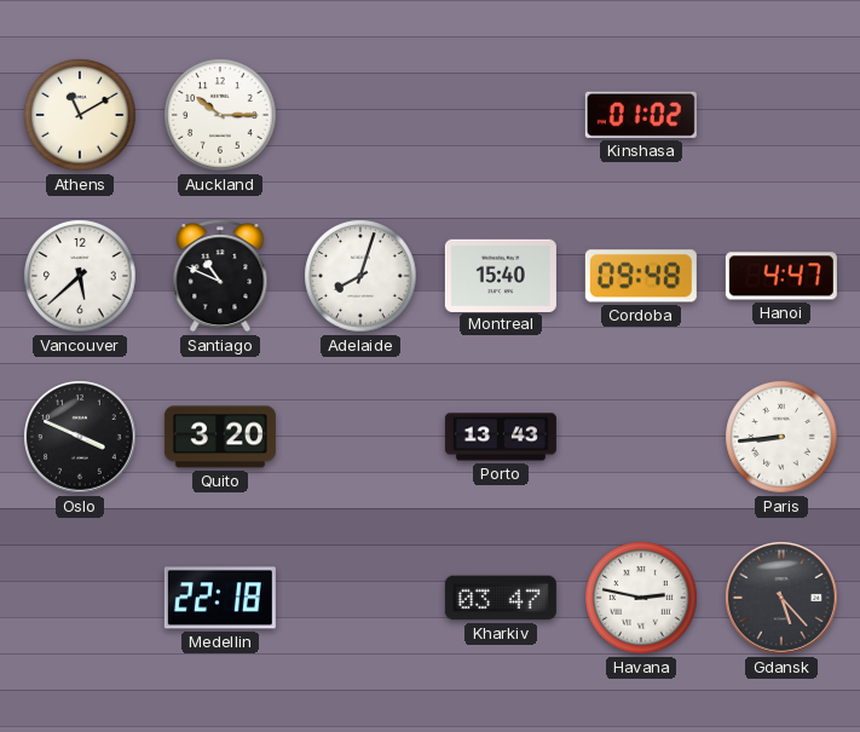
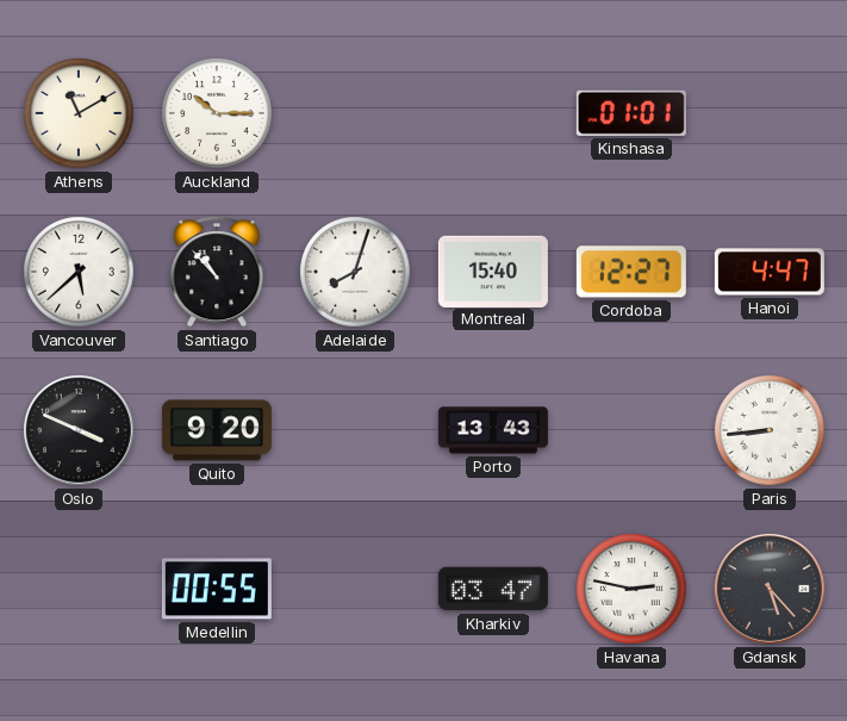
Kinshasa: 01:02 -> 01:01 (631, 113)
Santiago: 10:49 -> 10:53 (217, 272)
Cordoba: 09:48 -> 12:27 (631, 272)
Quito: 3:20 -> 9:20 (217, 430)
Medellin: 22:18 -> 00:55 (217, 589)
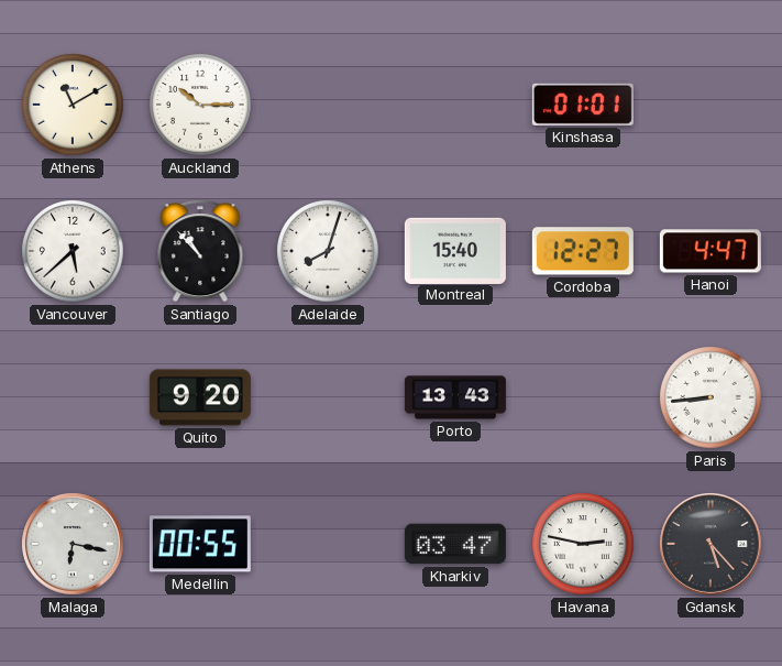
Oslo: 3:49 -> none (80, 431)
Malaga: none -> 6:17 (74, 545)
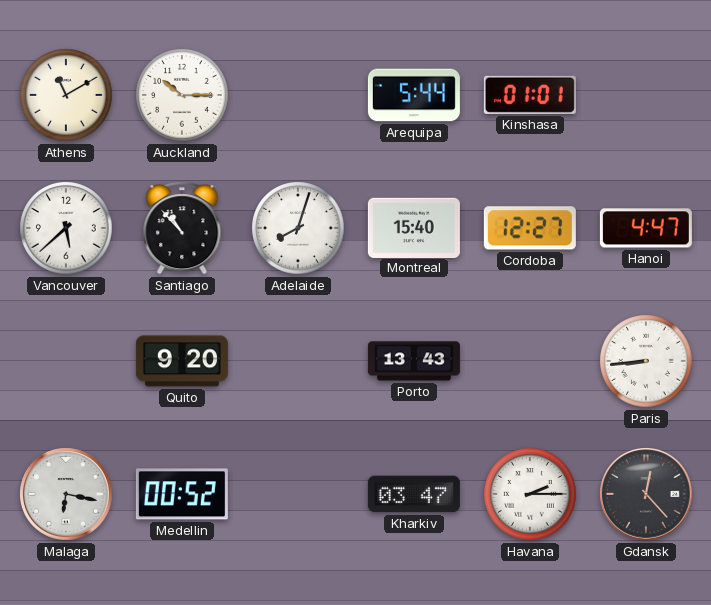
Arequipa: none -> 5:44 (414, 95)
Medellin: 00:55 -> 00:52 (182, 494)
Havana: 2:47 -> 2:15 (530, 494)
Gdansk: 5:23 -> 12:23 (647, 495)
